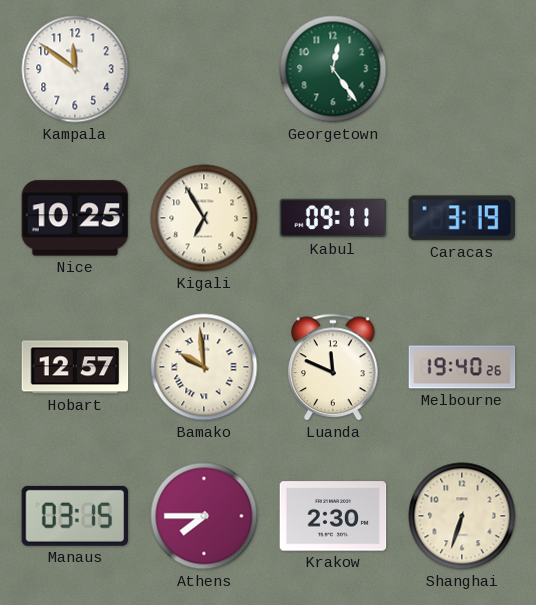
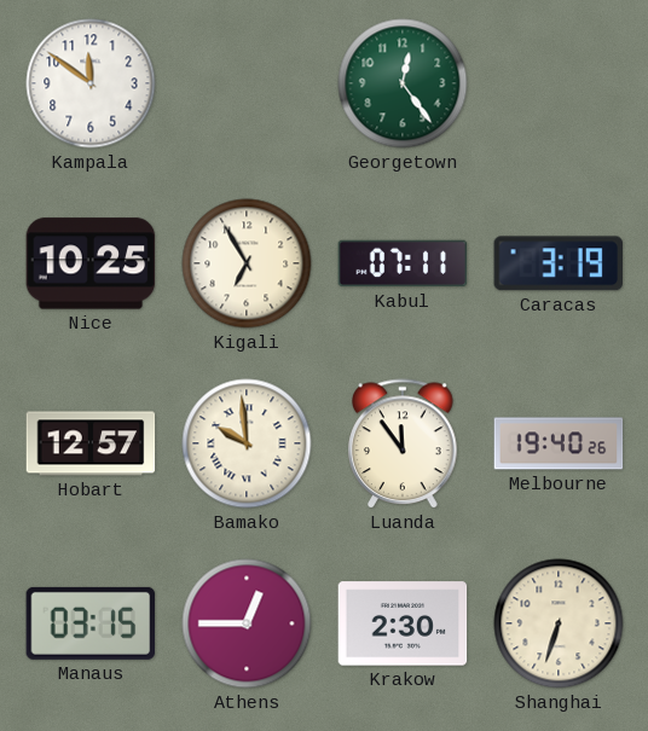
Kabul: 09:11 -> 07:11 (403, 263)
Luanda: 11:49 -> 11:54 (403, 443)
Athens: 7:45 -> 12:45 (247, 623)
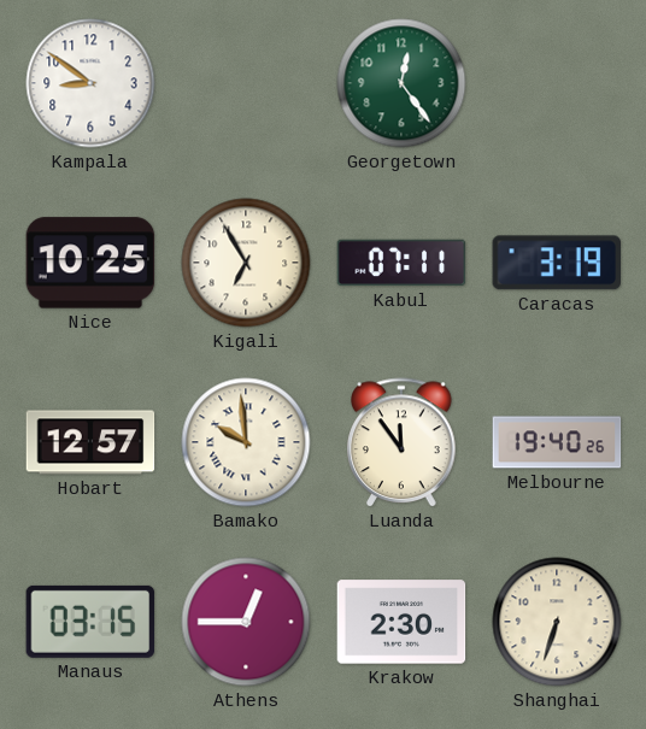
Kampala: 11:51 -> 8:51 (90, 83)
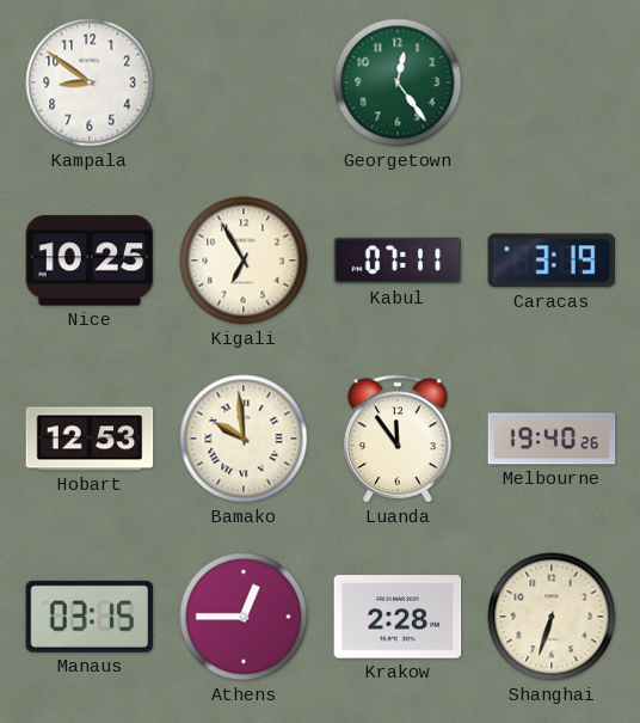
Hobart: 12:57 -> 12:53 (90, 439)
Krakow: 2:30 -> 2:28 (398, 617)
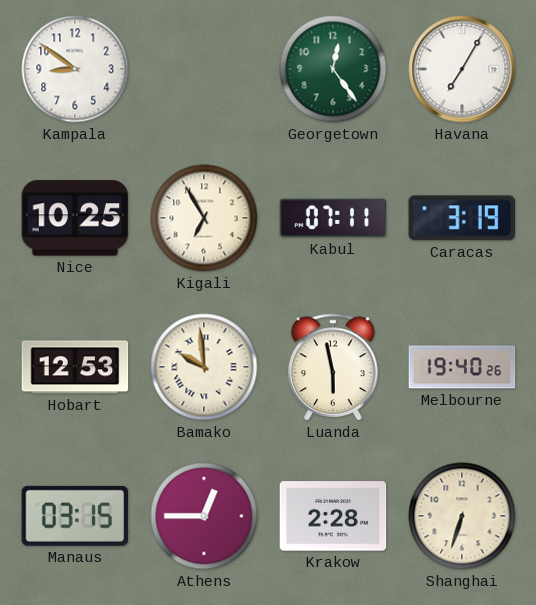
Havana: none -> 7:05 (462, 69)
Luanda: 11:54 -> 5:58 (333, 367)
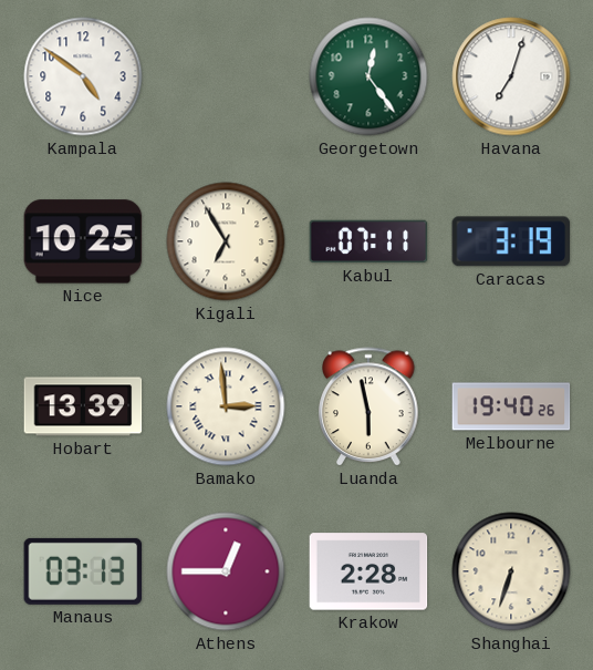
Kampala: 8:51 -> 4:51 (83, 76)
Havana: 7:05 -> 7:03 (511, 76)
Hobart: 12:53 -> 13:39 (83, 406)
Bamako: 9:59 -> 2:59 (226, 406)
Manaus: 03:15 -> 03:13 (83, 571)
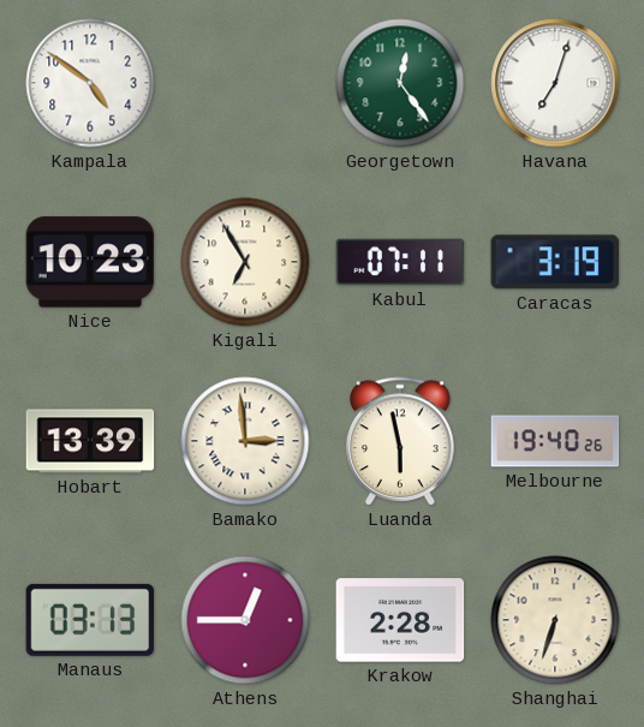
Nice: 10:25 -> 10:23 (90, 262)
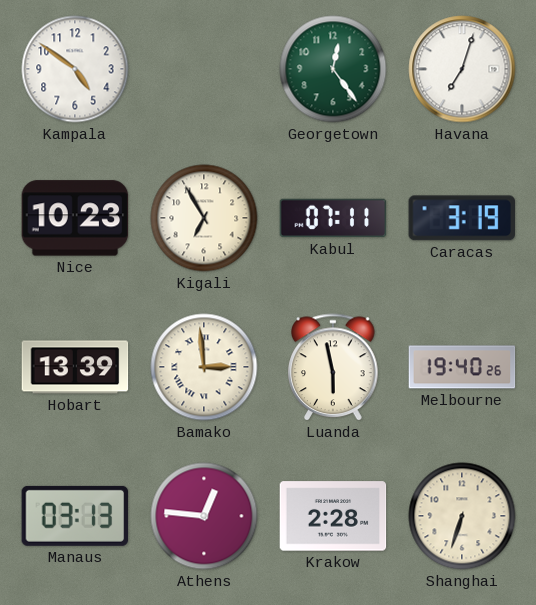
Athens: 12:45 -> 12:46 (204, 516)
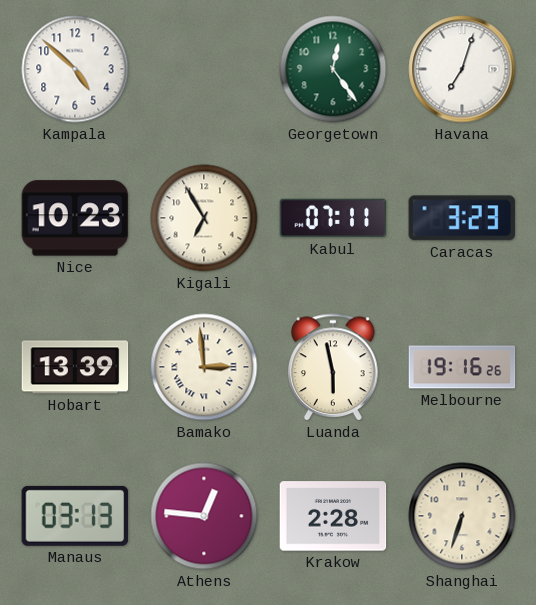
Kampala: 4:51 -> 4:52 (75, 69)
Caracas: 3:19 -> 3:23 (462, 218)
Melbourne: 19:40 -> 19:16 (462, 367)
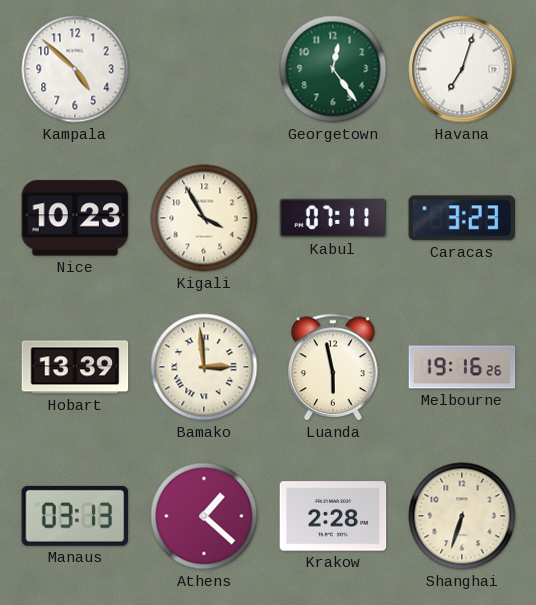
Kigali: 6:55 -> 3:55 (204, 218)
Athens: 12:46 -> 1:22 (204, 516)
